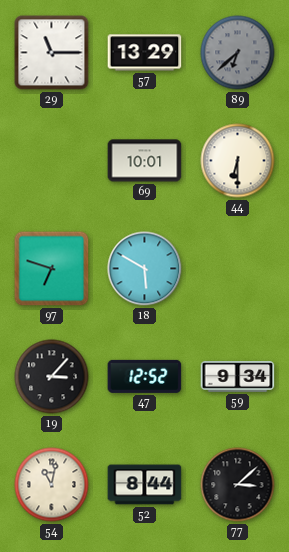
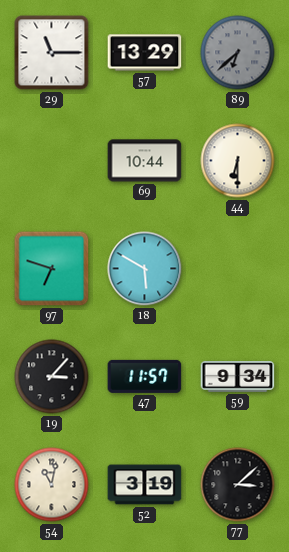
69: 10:01 -> 10:44 (145, 161)
47: 12:52 -> 11:57 (145, 376)
52: 8:44 -> 3:19 (145, 485)
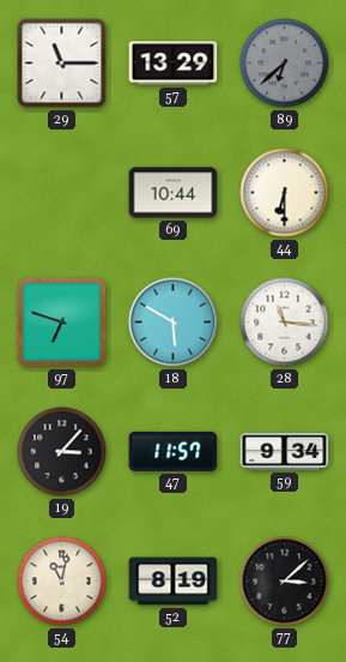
28: none -> 11:16 (285, 323)
52: 3:19 -> 8:19 (174, 582)
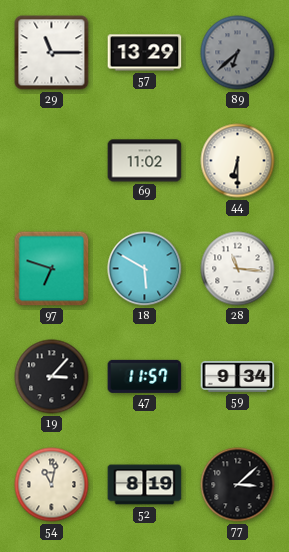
69: 10:44 -> 11:02 (145, 161)
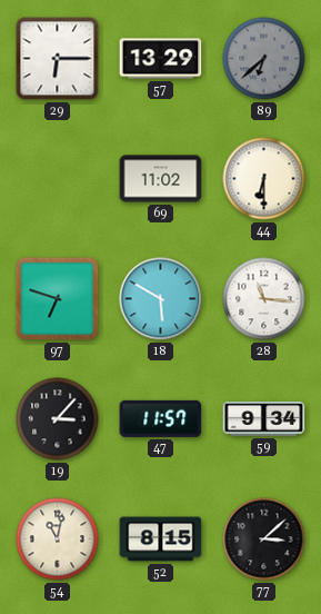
29: 11:15 -> 6:15 (58, 59)
52: 8:19 -> 8:15 (161, 539)
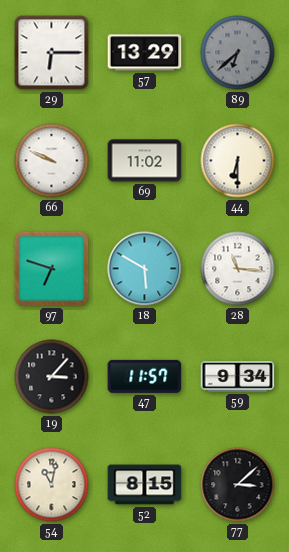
66: none -> 9:49 (52, 161)
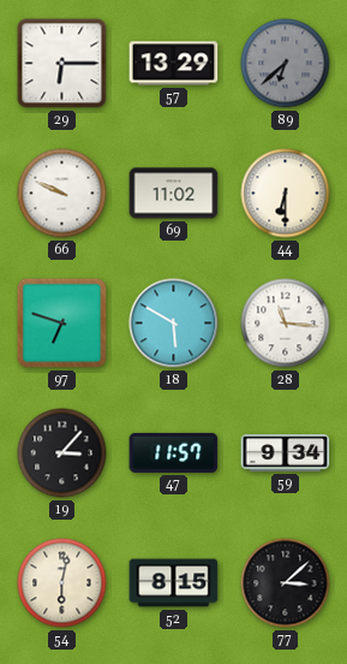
54: 11:02 -> 6:02 (62, 583)
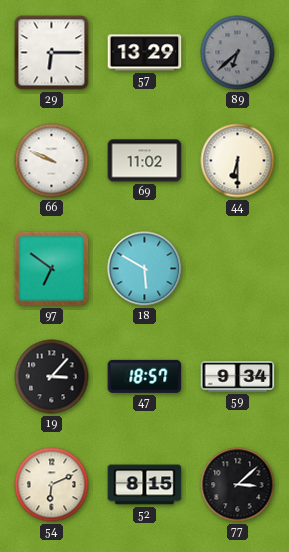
97: 6:48 -> 6:51 (52, 269)
28: 11:16 -> none (286, 324)
47: 11:57 -> 18:57 (145, 376)
54: 6:02 -> 6:11 (52, 485)
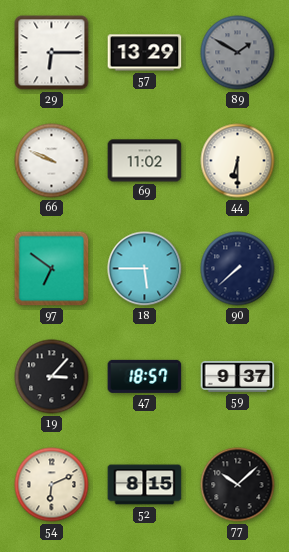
89: 6:38 -> 1:50 (238, 53)
18: 5:50 -> 5:45 (145, 269)
90: none -> 7:38 (238, 269)
59: 9:34 -> 9:37 (238, 377)
77: 3:08 -> 10:08 (238, 485)
